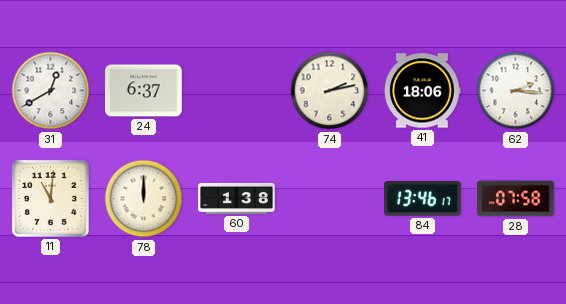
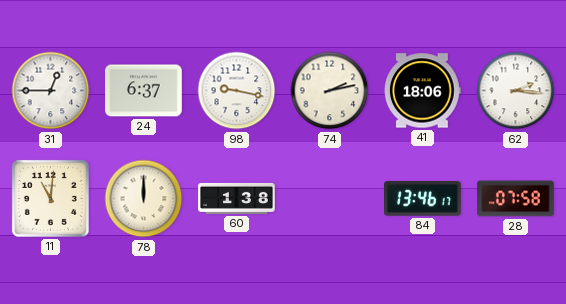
31: 12:40 -> 12:45 (51, 91)
98: none -> 9:17 (237, 91)
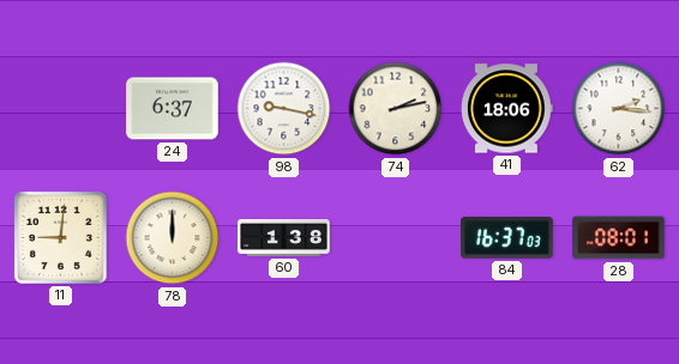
31: 12:45 -> none (51, 91)
11: 11:01 -> 9:01 (60, 237)
84: 13:46 -> 16:37 (507, 238)
28: 07:58 -> 08:01 (619, 238)
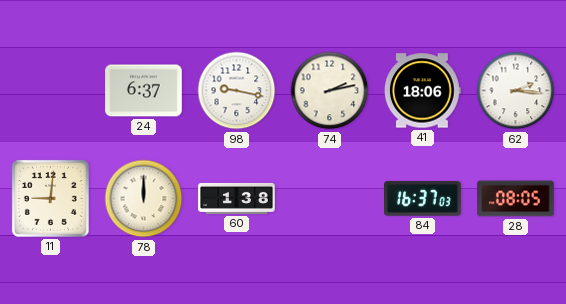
28: 08:01 -> 08:05 (516, 199)
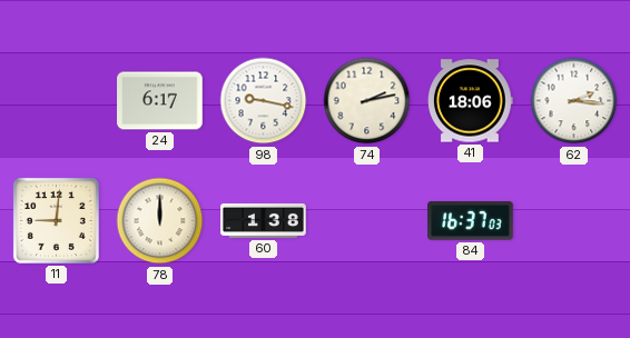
24: 6:37 -> 6:17 (160, 101)
28: 08:05 -> none (516, 199)
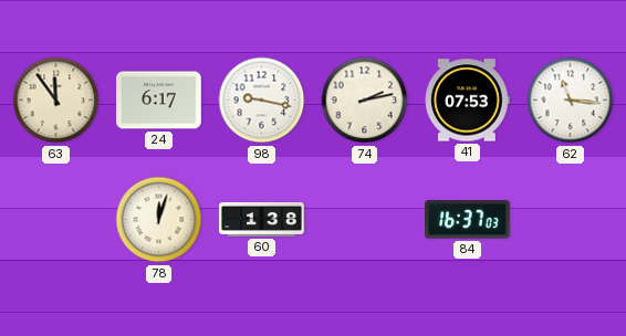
63: none -> 11:54 (56, 101)
41: 18:06 -> 07:53 (468, 101)
62: 2:16 -> 11:16 (571, 101)
11: 9:01 -> none (56, 220)
78: 12:00 -> 12:03 (159, 220)
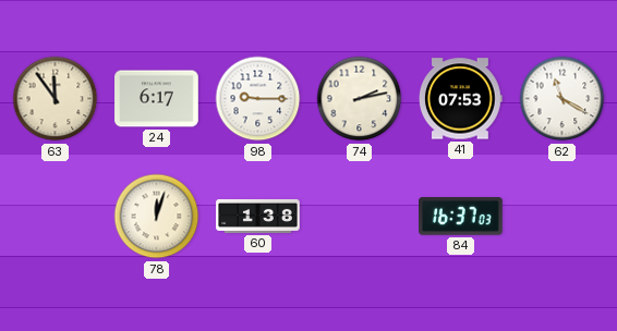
98: 9:17 -> 9:15 (258, 99)
62: 11:16 -> 11:20 (562, 99)
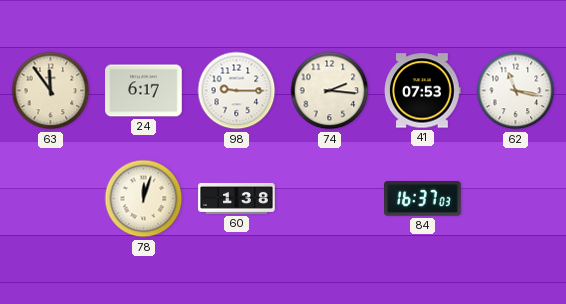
74: 2:13 -> 2:16 (330, 91)
62: 11:20 -> 11:17 (516, 91)
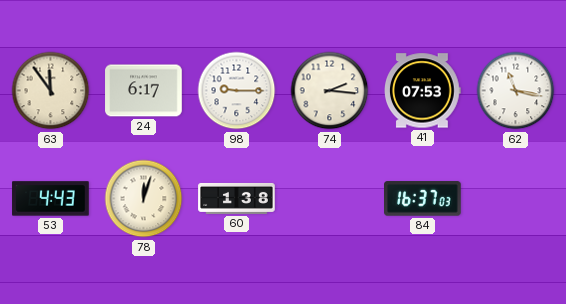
53: none -> 4:43 (51, 199)
